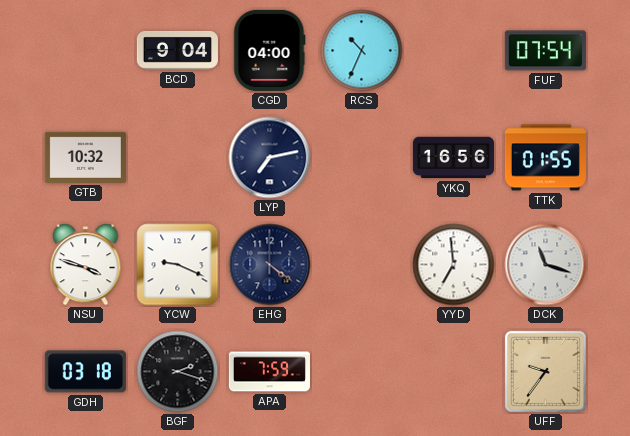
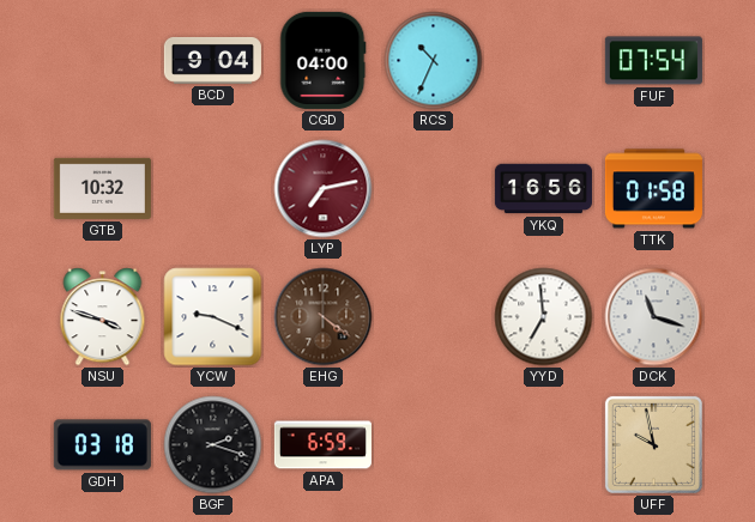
LYP dial: navy -> burgundy (324, 189)
TTK: 01:55 -> 01:58 (653, 189)
EHG dial: navy -> brown (324, 317)
APA: 7:59 -> 6:59 (322, 445)
UFF: 9:36 -> 9:58 (653, 444)
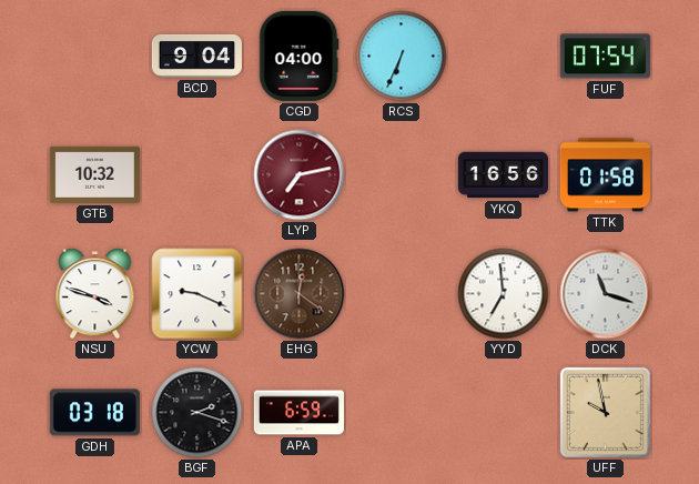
RCS: 10:34 -> 6:34 (402, 57)
EHG: 4:21 -> 12:21 (300, 294)
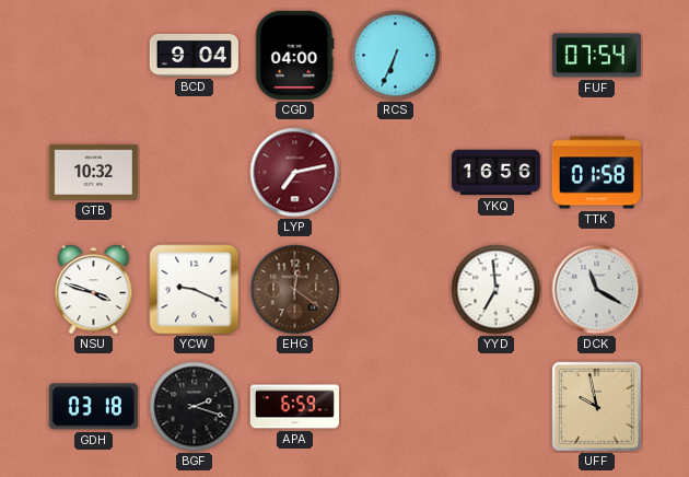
DCK: 11:18 -> 11:20 (597, 290)
